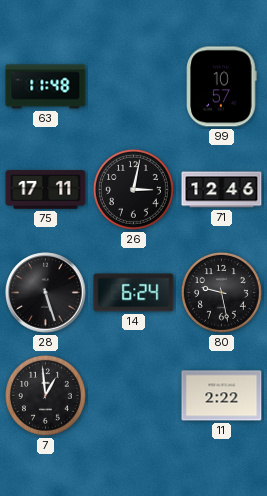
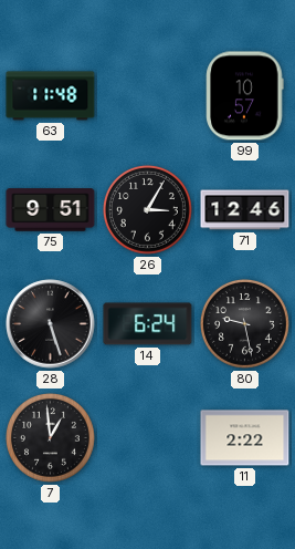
75: 17:11 -> 9:51 (51, 210)
26: 3:02 -> 3:05 (148, 210)
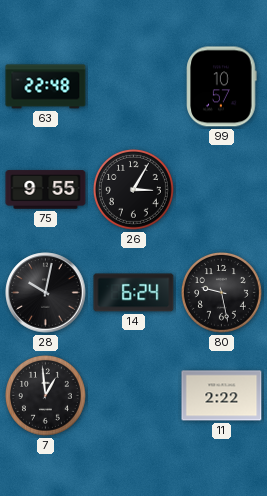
63: 11:48 -> 22:48 (46, 87)
75: 9:51 -> 9:55 (46, 190)
71: 12:46 -> none (245, 210)
28: 5:27 -> 10:02 (46, 293)
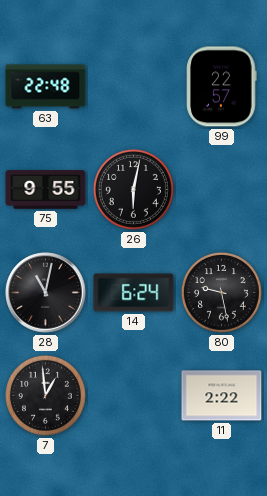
99: 10:57 -> 22:57 (222, 87)
26: 3:05 -> 6:02 (134, 190)
28: 10:02 -> 11:02 (46, 293)
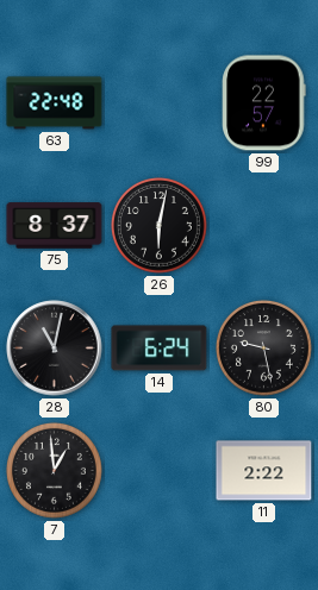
75: 9:55 -> 8:37 (55, 226)
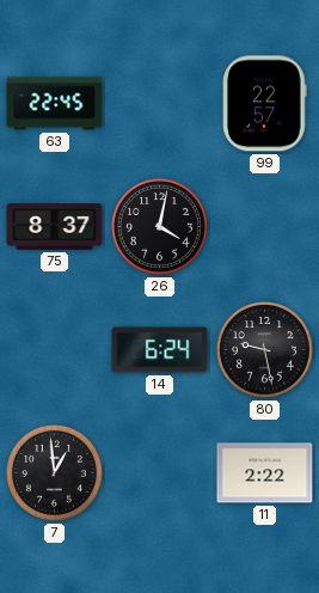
63: 22:48 -> 22:45 (55, 104)
26: 6:02 -> 4:02 (160, 227)
28: 11:02 -> none (55, 349)
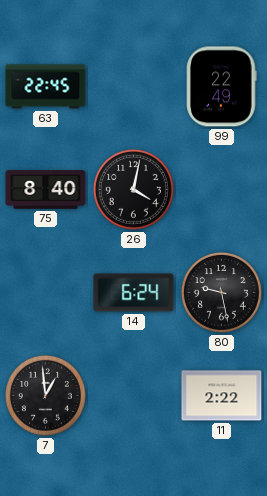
99: 22:57 -> 22:49 (222, 87)
75: 8:37 -> 8:40 (46, 190)
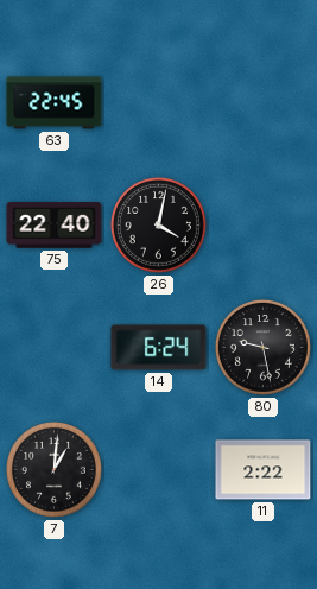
99: 22:49 -> none (222, 87)
75: 8:40 -> 22:40 (55, 226)
7: 12:59 -> 1:01 (55, 470)
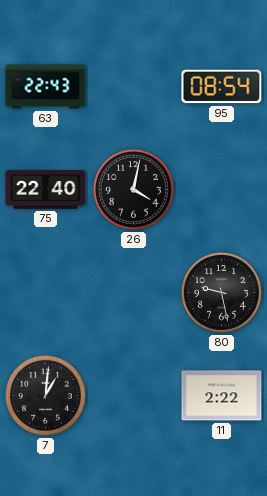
63: 22:45 -> 22:43 (46, 87)
95: none -> 08:54 (222, 87)
14: 6:24 -> none (159, 348)
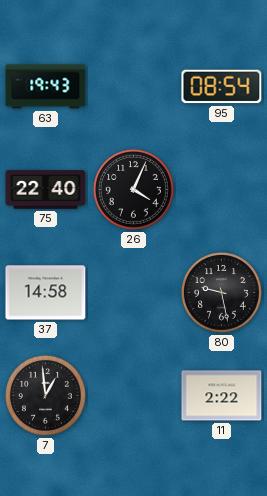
63: 22:43 -> 19:43 (46, 87)
26: 4:02 -> 4:04 (134, 190)
37: none -> 14:58 (46, 293)
7: 1:01 -> 12:59 (46, 396)
